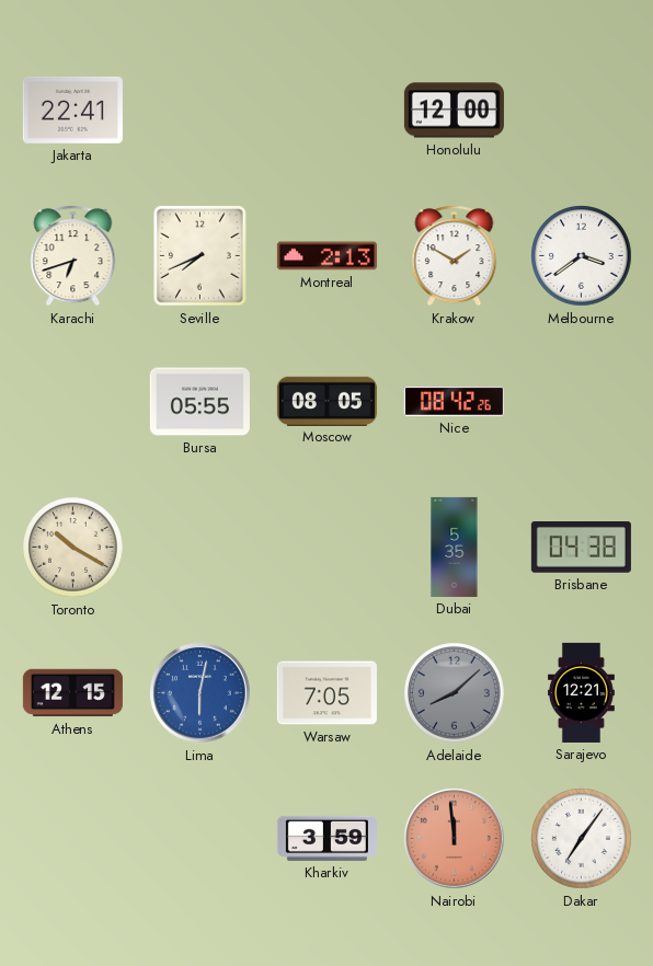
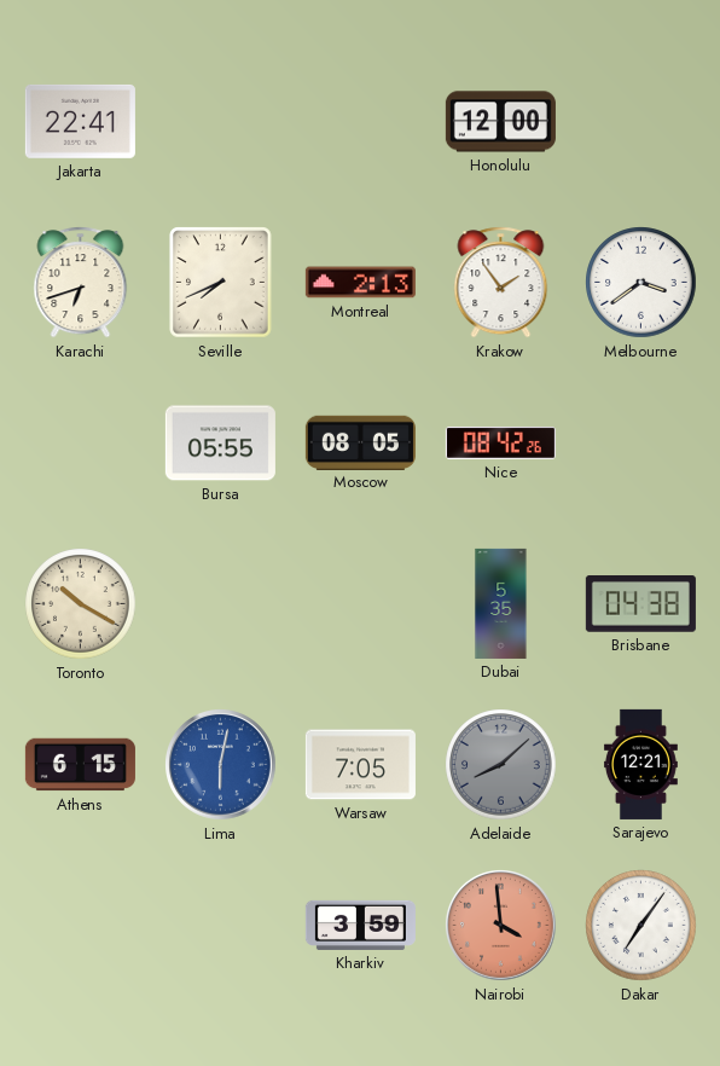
Krakow: 1:50 -> 1:54 (501, 283)
Athens: 12:15 -> 6:15 (80, 765)
Nairobi: 11:59 -> 3:59 (501, 926)
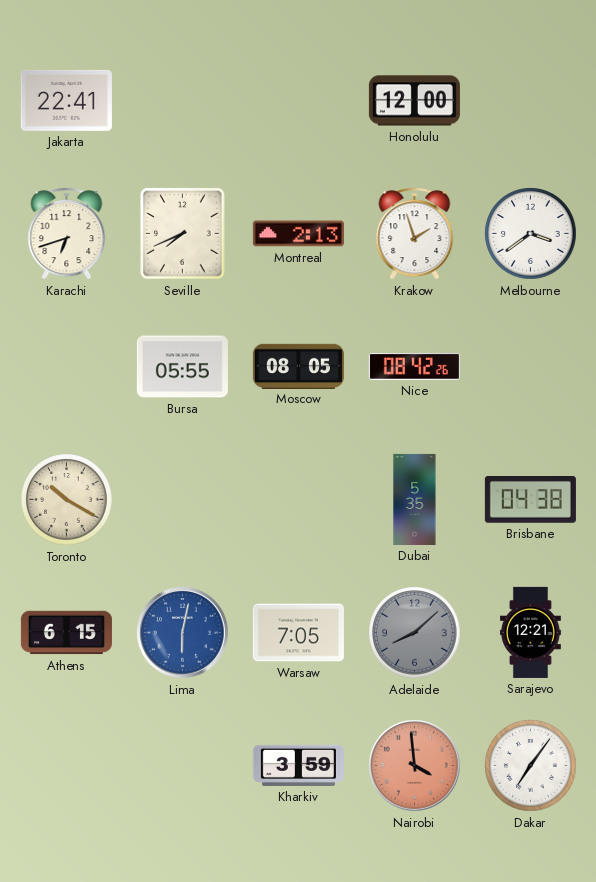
Krakow: 1:54 -> 1:57 (415, 234)
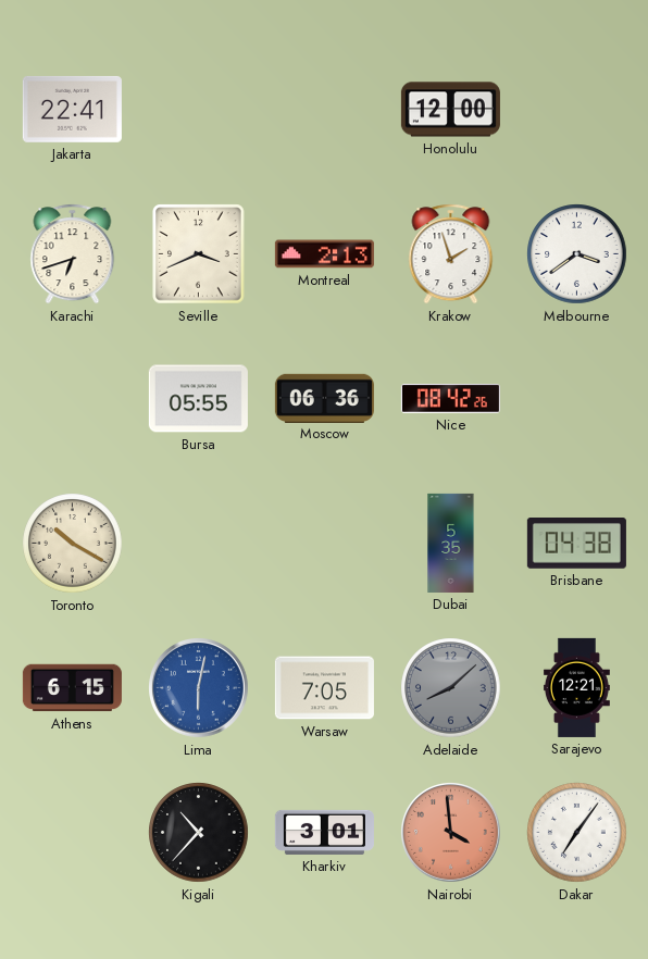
Seville: 7:41 -> 3:41 (199, 254)
Moscow: 08:05 -> 06:36 (324, 398)
Kigali: none -> 10:37 (199, 833)
Kharkiv: 3:59 -> 3:01 (324, 832)
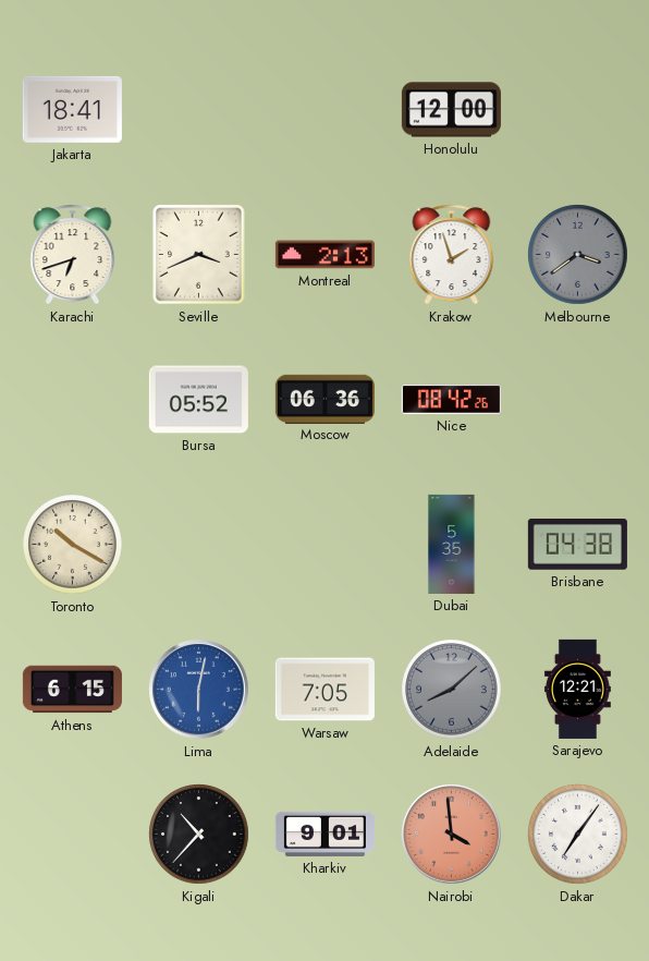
Jakarta: 22:41 -> 18:41 (72, 109)
Melbourne dial: white -> grey (578, 255)
Bursa: 05:55 -> 05:52 (198, 400)
Kharkiv: 3:01 -> 9:01 (324, 834)
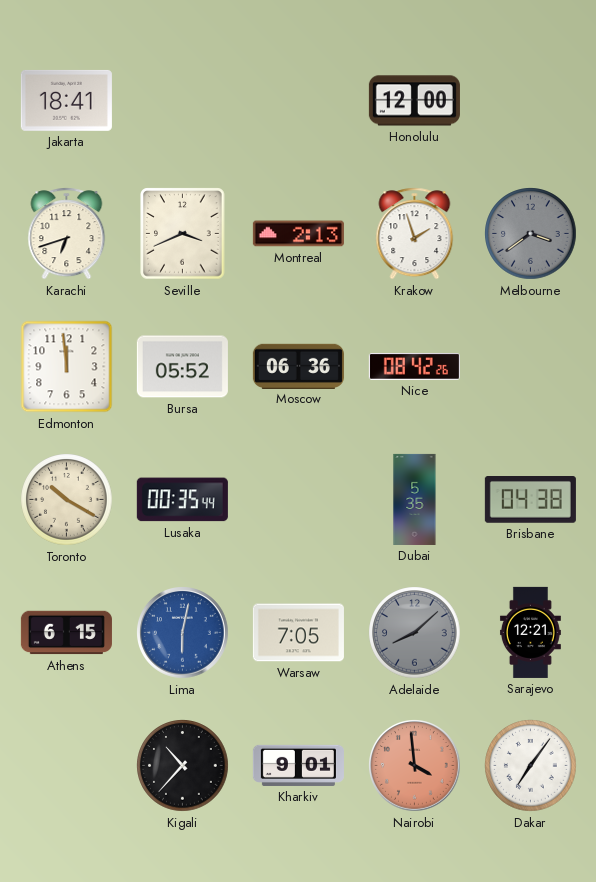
Edmonton: none -> 11:59 (67, 367)
Lusaka: none -> 00:35 (182, 500)
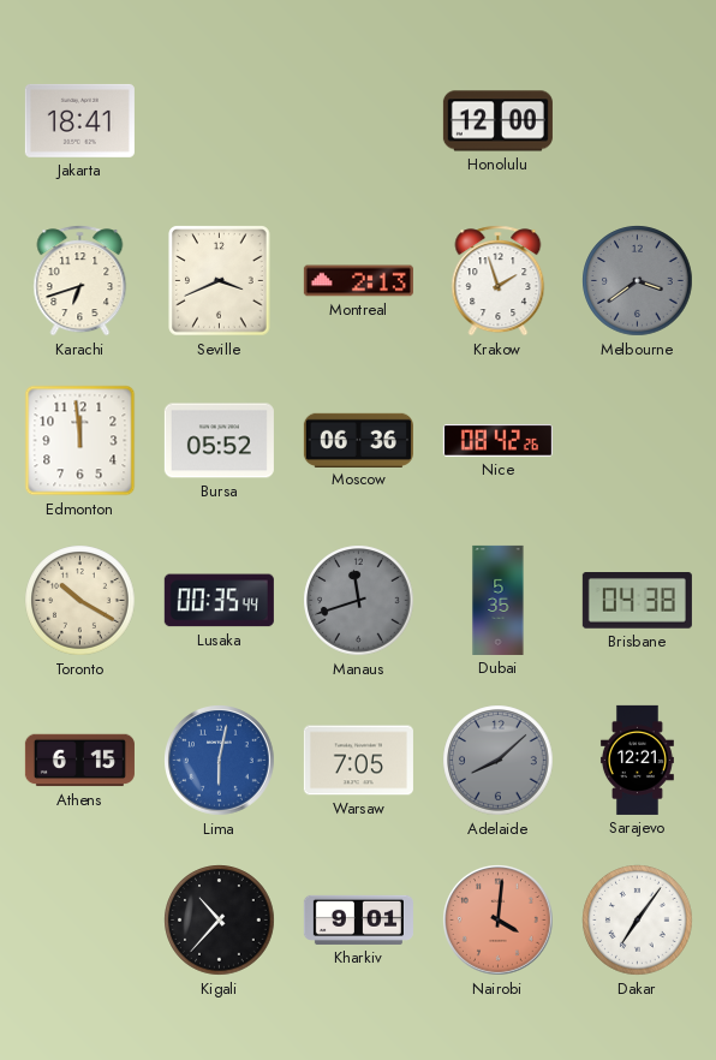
Manaus: none -> 11:42 (359, 601)
Nairobi: 3:59 -> 4:01 (499, 921)
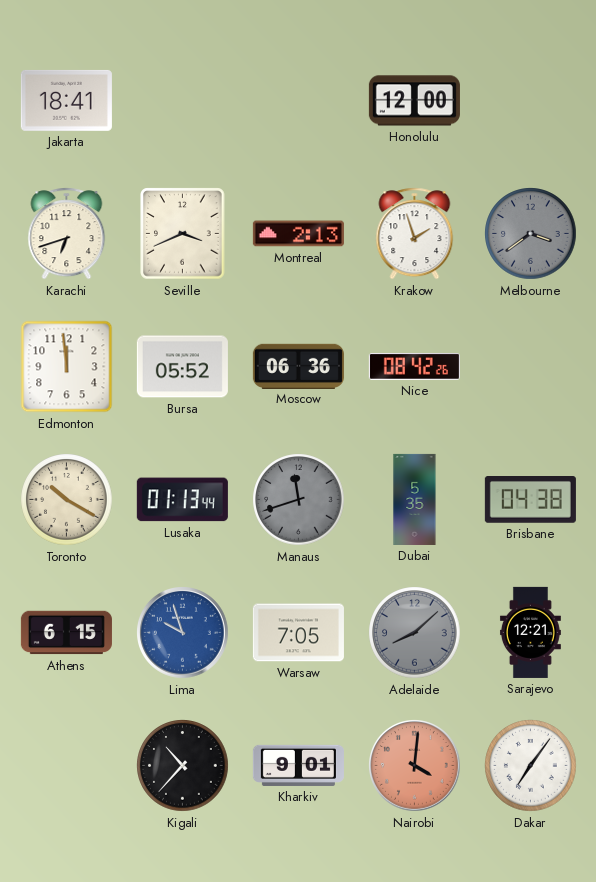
Lusaka: 00:35 -> 01:13 (182, 500)
Lima: 6:02 -> 9:57 (183, 633)
